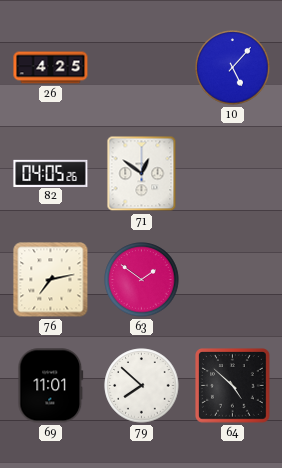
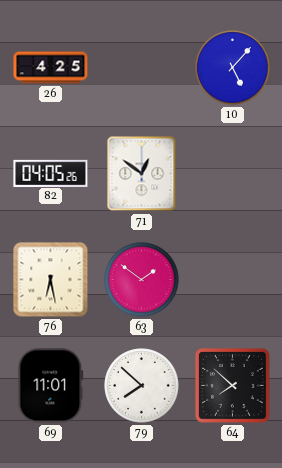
76: 7:13 -> 6:28 (51, 280)
64: 4:52 -> 7:52 (233, 386)
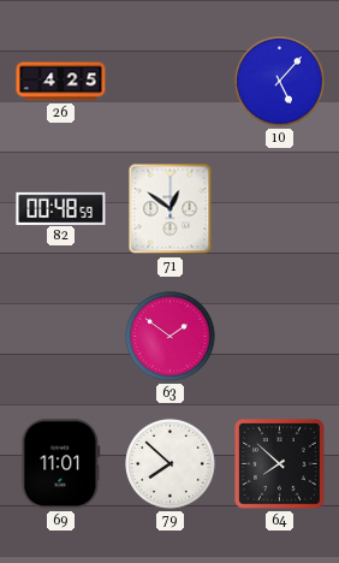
82: 04:05 -> 00:48 (61, 208)
76: 6:28 -> none (51, 280)
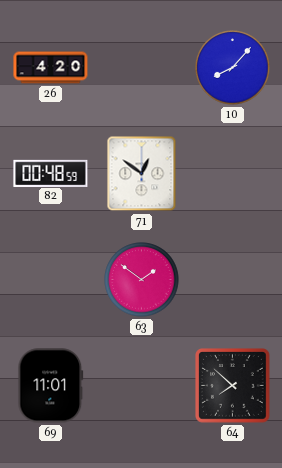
26: 4:25 -> 4:20 (51, 68)
10: 5:07 -> 8:07 (233, 68)
79: 7:52 -> none (171, 464)
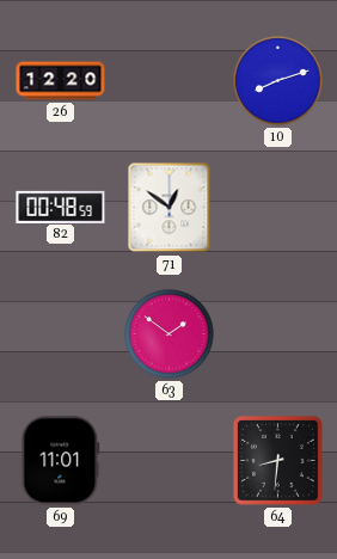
26: 4:20 -> 12:20 (61, 81)
10: 8:07 -> 8:12 (278, 81)
64: 7:52 -> 8:31 (278, 461)
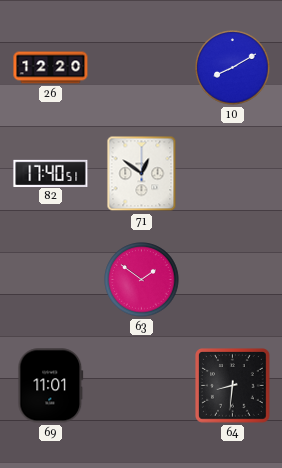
10: 8:12 -> 8:10 (233, 68)
82: 00:48 -> 17:40 (51, 173)
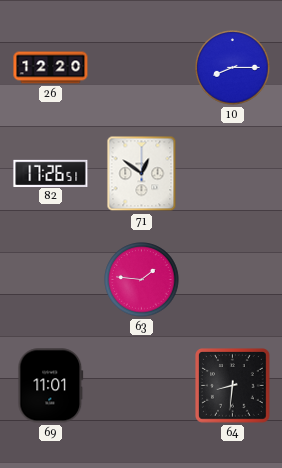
10: 8:10 -> 8:15 (233, 68)
82: 17:40 -> 17:26 (51, 173)
63: 1:51 -> 1:46 (142, 280)
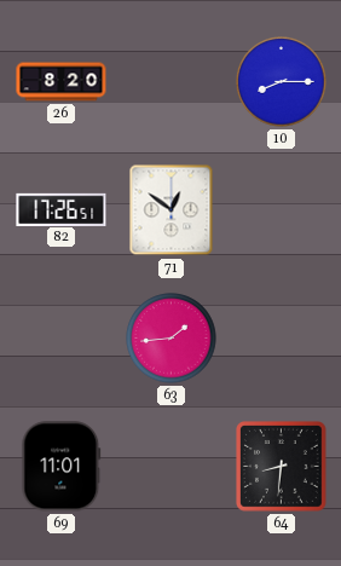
26: 12:20 -> 8:20 (62, 82)
63: 1:46 -> 1:44 (172, 339)
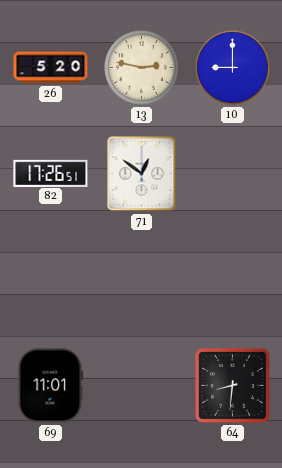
26: 8:20 -> 5:20 (51, 68)
13: none -> 2:47 (142, 68)
10: 8:15 -> 9:00 (233, 68)
63: 1:44 -> none (172, 339)
